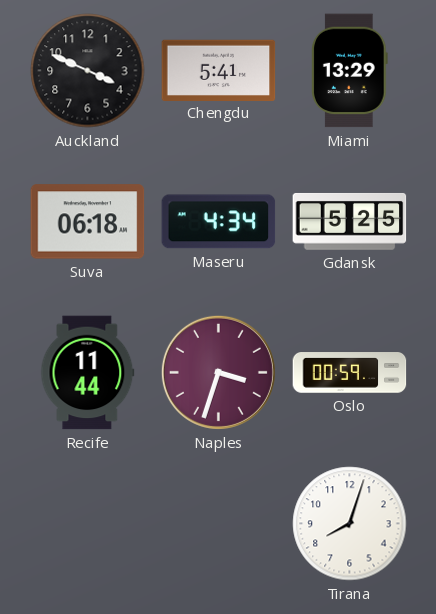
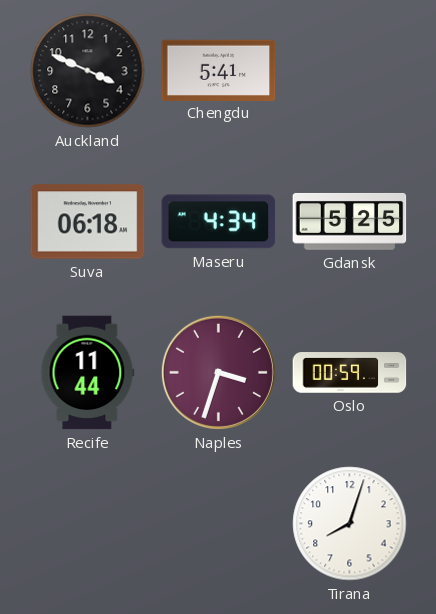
Miami: 13:29 -> none (349, 71)
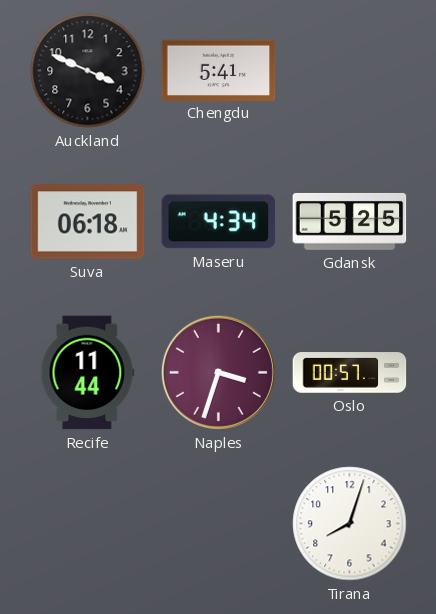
Oslo: 00:59 -> 00:57 (350, 373)
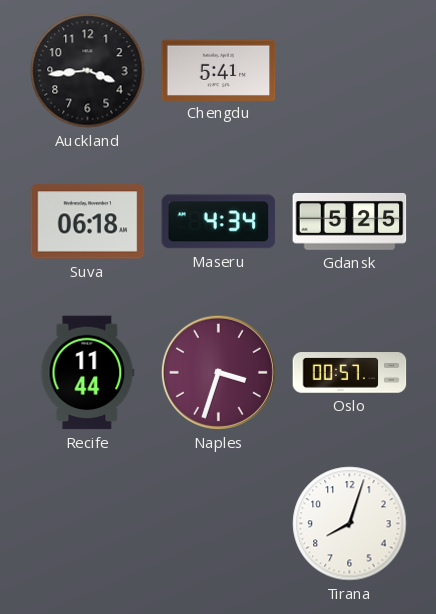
Auckland: 3:49 -> 3:44 (88, 71)
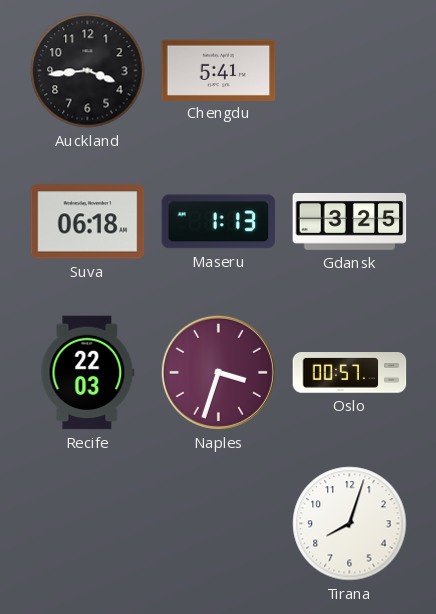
Maseru: 4:34 -> 1:13 (219, 222)
Gdansk: 5:25 -> 3:25 (350, 221)
Recife: 11:44 -> 22:03 (88, 373)
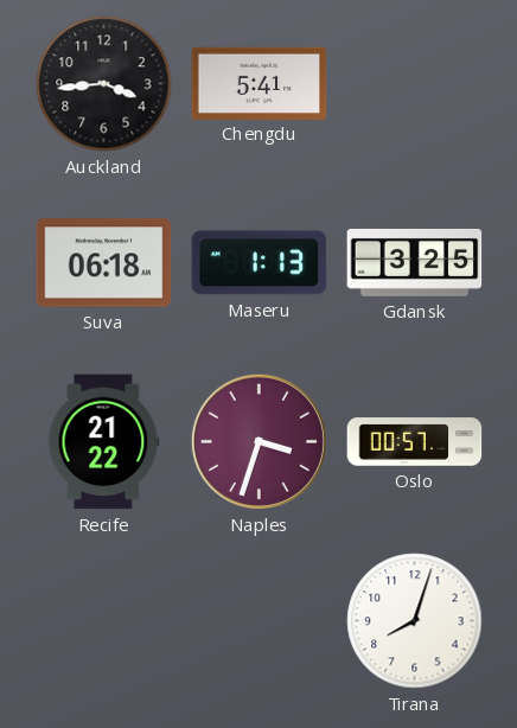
Recife: 22:03 -> 21:22 (104, 442)
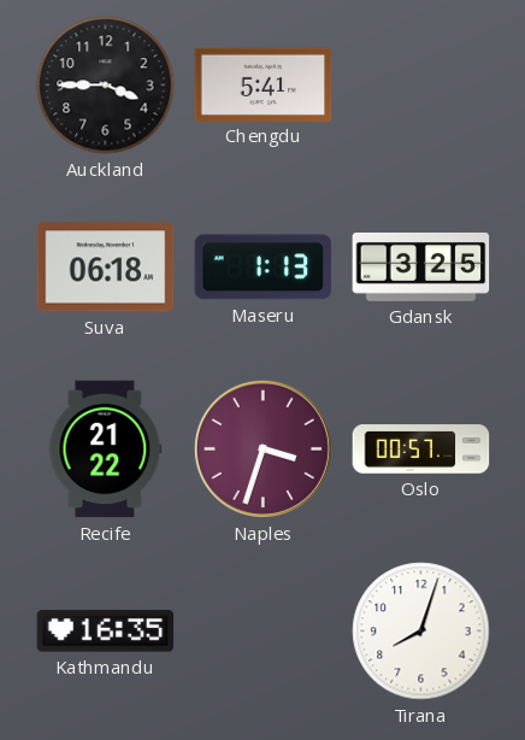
Auckland: 3:44 -> 3:45 (106, 86)
Kathmandu: none -> 16:35 (106, 632)
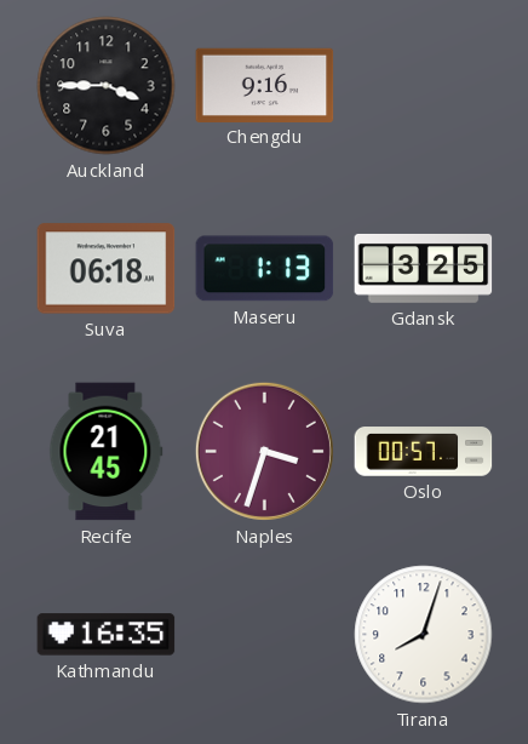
Chengdu: 5:41 -> 9:16 (265, 85)
Recife: 21:22 -> 21:45 (107, 452)
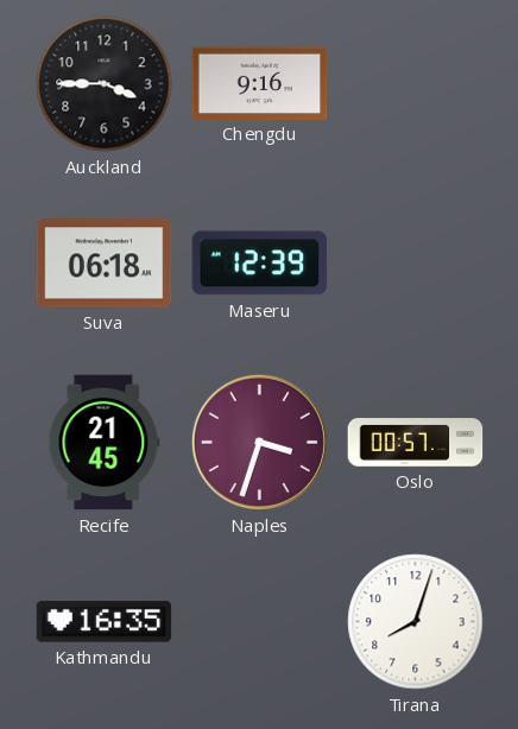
Maseru: 1:13 -> 12:39 (260, 264)
Gdansk: 3:25 -> none (424, 268)
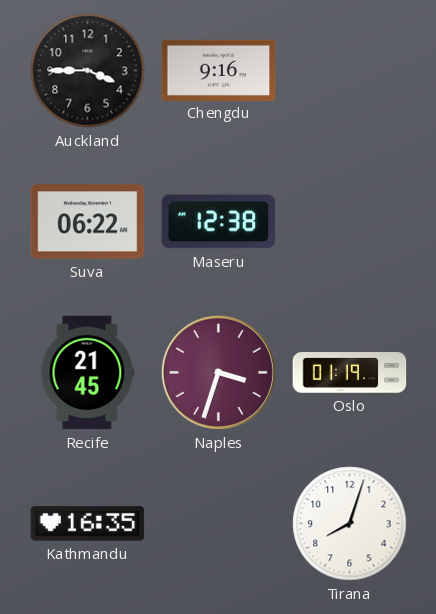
Suva: 06:18 -> 06:22 (88, 222)
Maseru: 12:39 -> 12:38 (219, 222)
Oslo: 00:57 -> 01:19 (350, 373)
